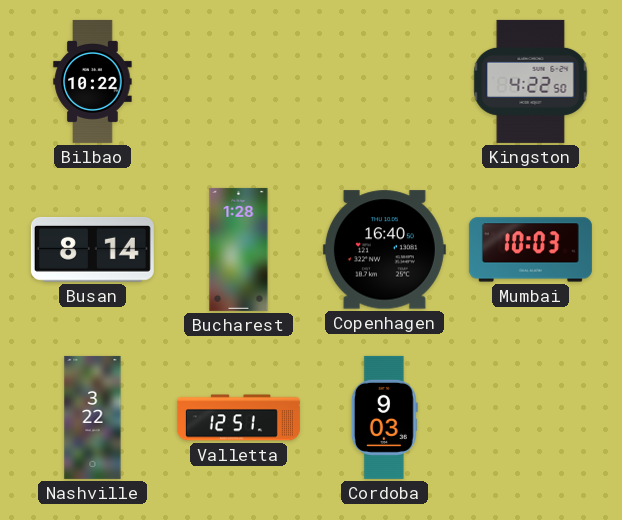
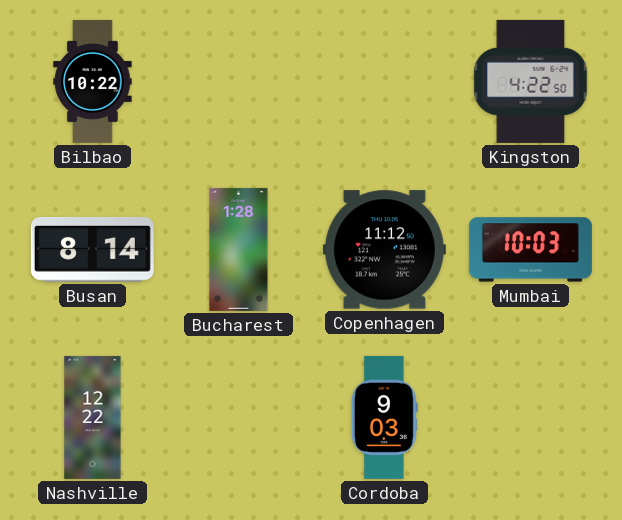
Copenhagen: 16:40 -> 11:12 (384, 250)
Nashville: 3:22 -> 12:22 (93, 417)
Valletta: 12:51 -> none (238, 418)
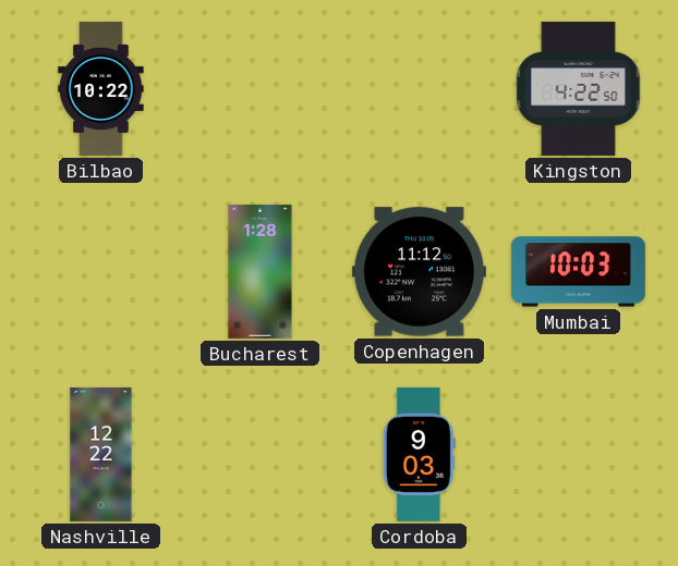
Busan: 8:14 -> none (92, 249)
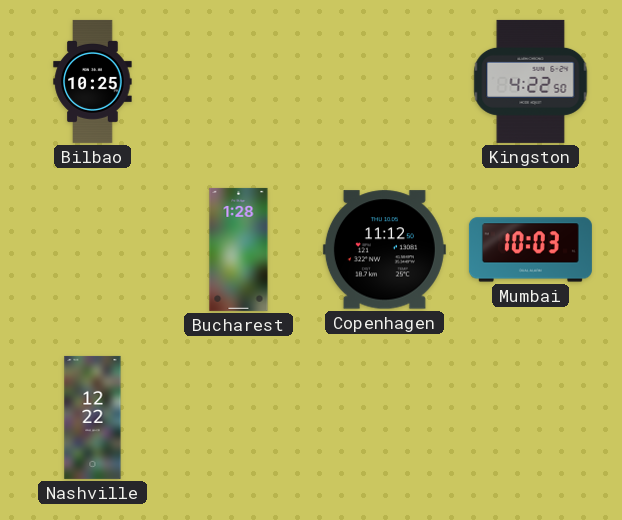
Bilbao: 10:22 -> 10:25 (93, 81)
Cordoba: 9:03 -> none (419, 454)
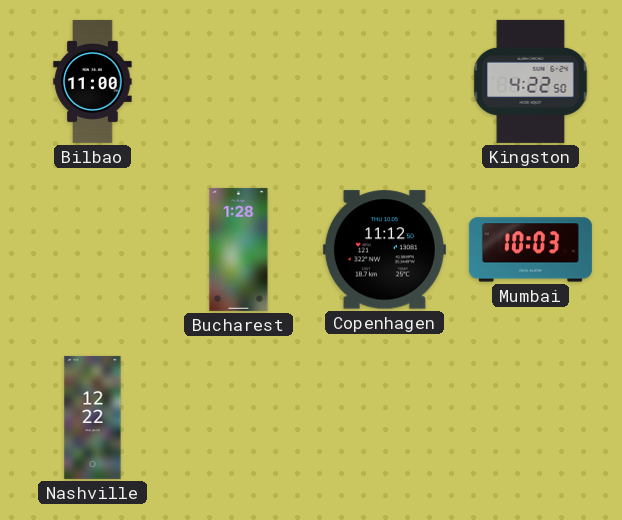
Bilbao: 10:25 -> 11:00 (93, 81)
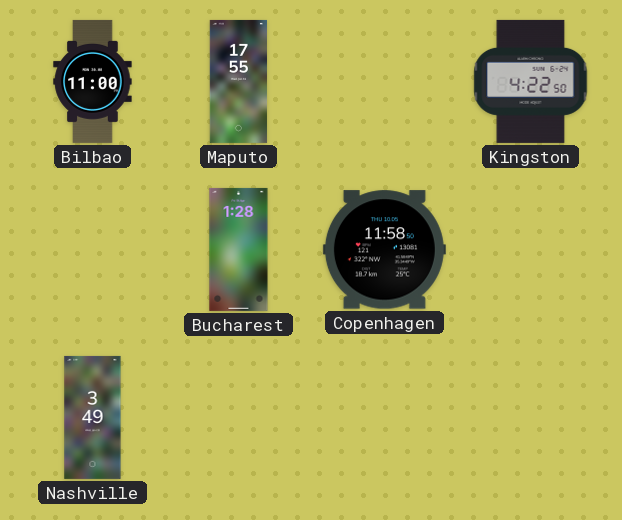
Maputo: none -> 17:55 (239, 81)
Copenhagen: 11:12 -> 11:58 (384, 250)
Mumbai: 10:03 -> none (530, 250)
Nashville: 12:22 -> 3:49 (93, 417)
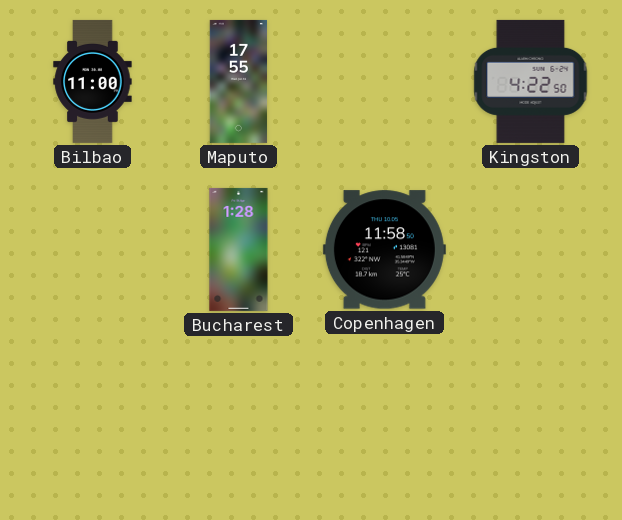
Nashville: 3:49 -> none (93, 417)
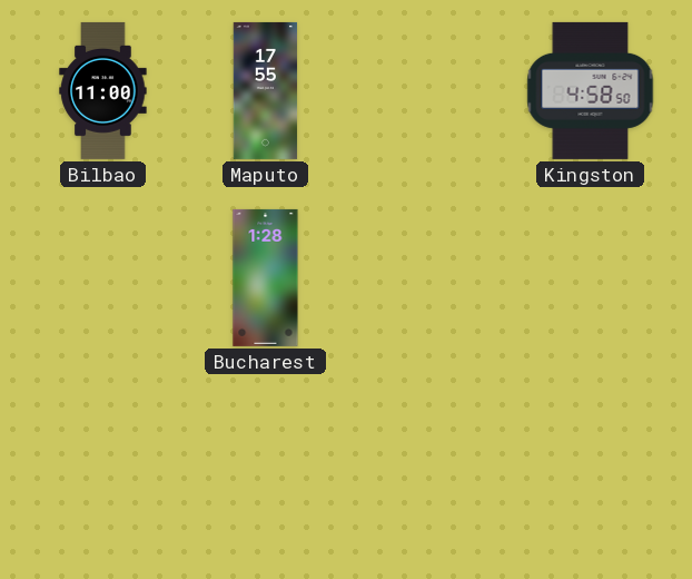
Kingston: 4:22 -> 4:58 (591, 90)
Copenhagen: 11:58 -> none (384, 250)
